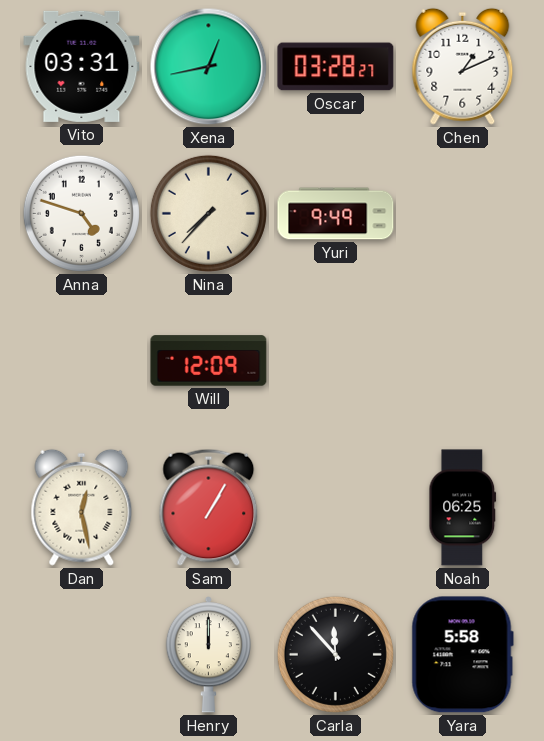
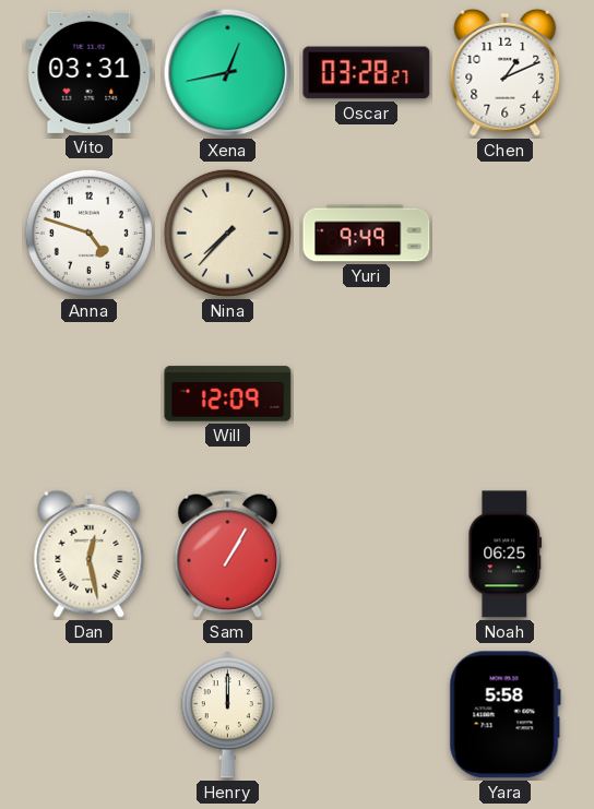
Carla: 11:53 -> none (335, 654)
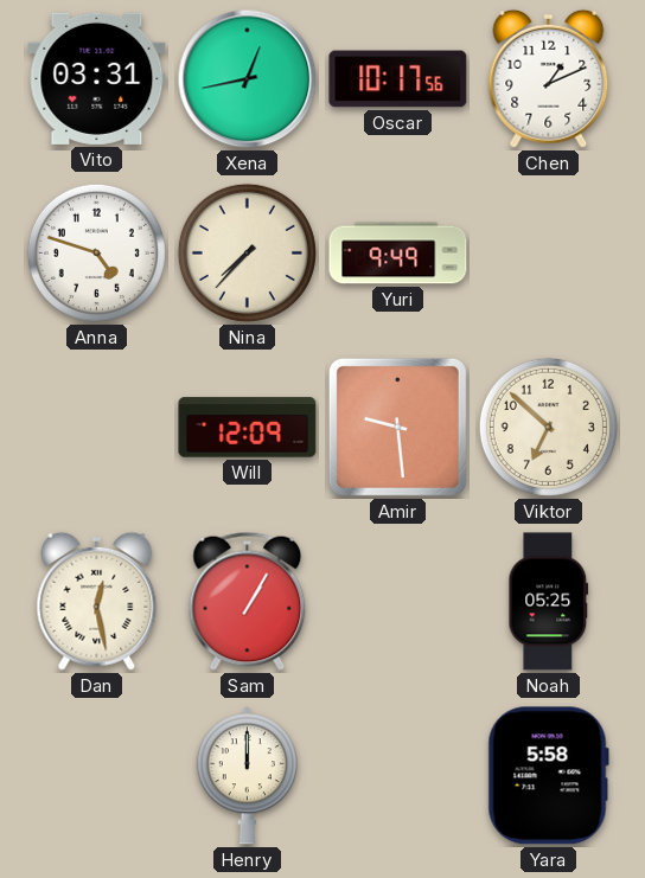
Oscar: 03:28 -> 10:17 (398, 79)
Amir: none -> 9:29 (397, 427)
Viktor: none -> 6:52 (548, 427)
Noah: 06:25 -> 05:25 (549, 602)
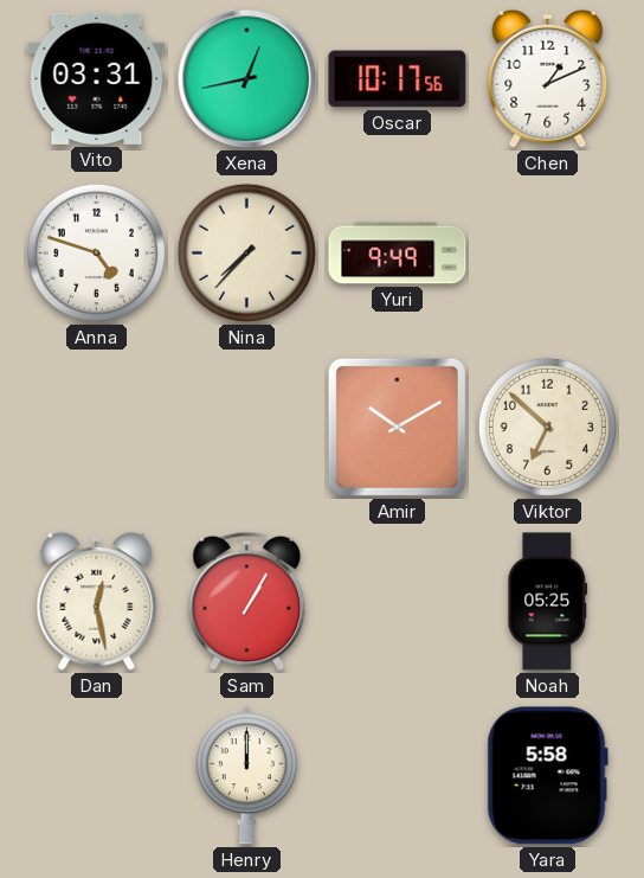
Will: 12:09 -> none (248, 428)
Amir: 9:29 -> 10:10 (397, 427)
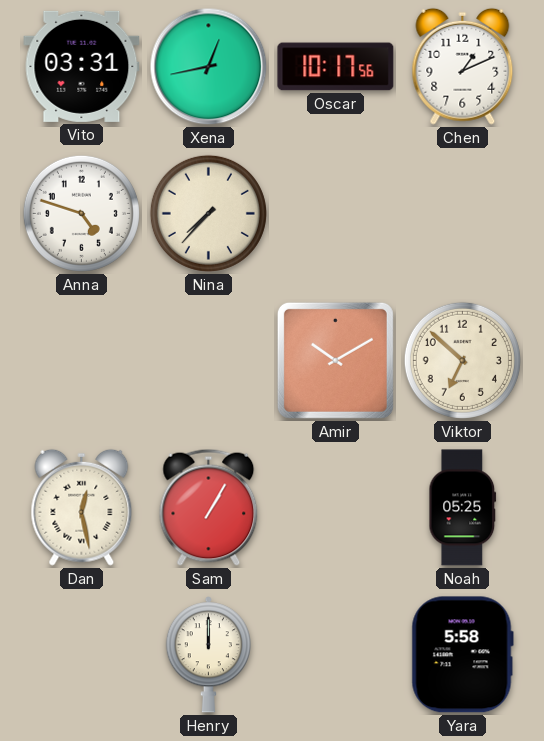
Yuri: 9:49 -> none (398, 254)
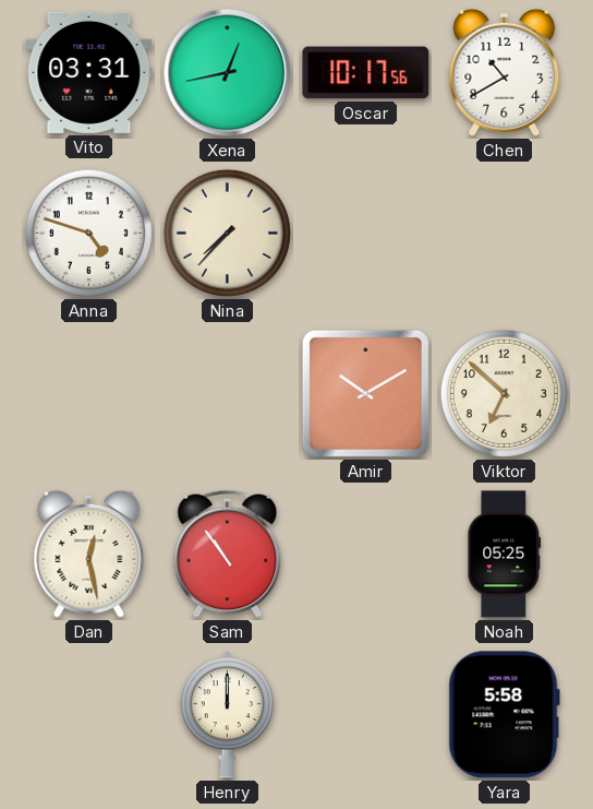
Chen: 1:11 -> 10:40 (505, 72)
Sam: 1:05 -> 10:54 (228, 554)
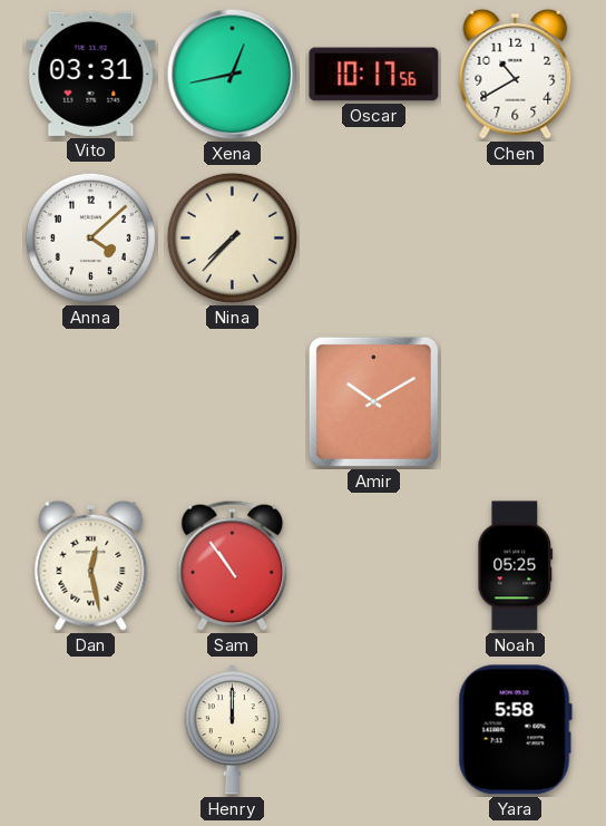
Anna: 4:48 -> 4:08 (90, 237)
Viktor: 6:52 -> none (504, 393)
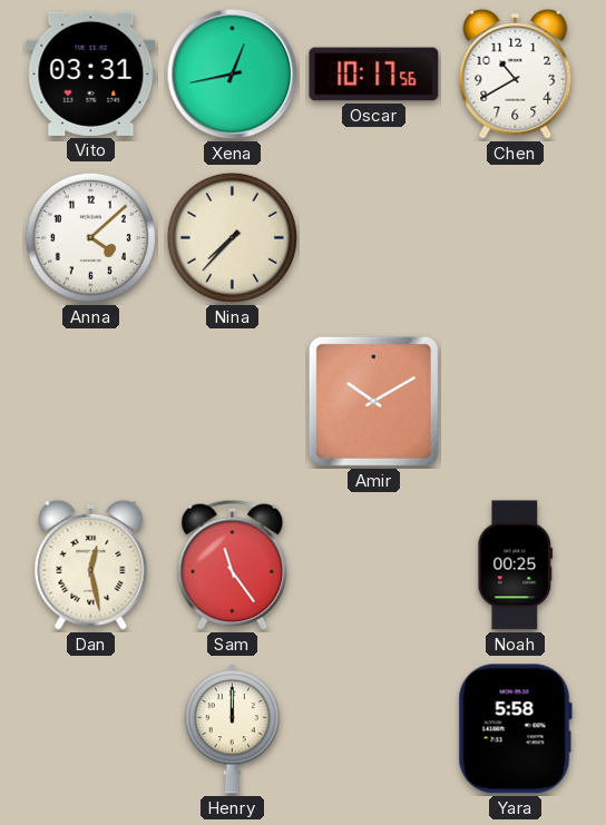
Sam: 10:54 -> 11:24 (233, 564)
Noah: 05:25 -> 00:25 (516, 566)
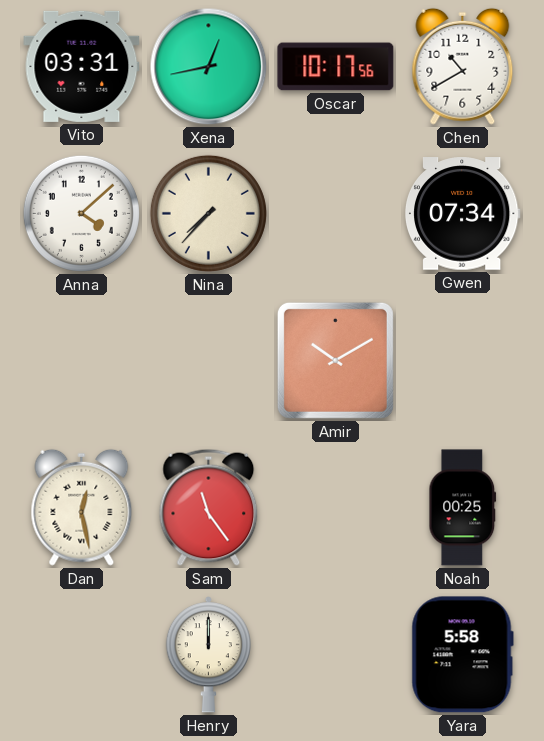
Gwen: none -> 07:34 (462, 214)
